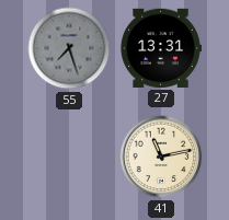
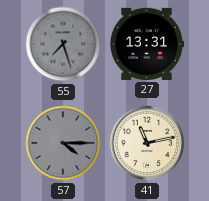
57: none -> 4:15 (63, 143)
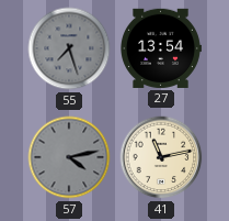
27: 13:31 -> 13:54 (161, 48)
57: 4:15 -> 4:13 (69, 157)
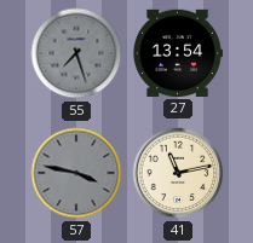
57: 4:13 -> 3:47 (76, 173)
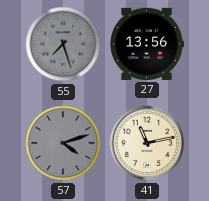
27: 13:54 -> 13:56 (147, 44)
57: 3:47 -> 4:12 (63, 143)
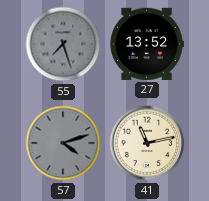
27: 13:56 -> 13:52 (147, 44)
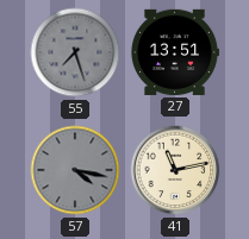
27: 13:52 -> 13:51 (175, 52)
57: 4:12 -> 4:17 (75, 170)
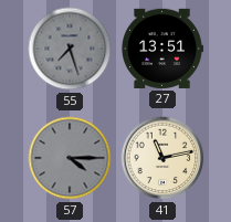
57: 4:17 -> 4:15 (70, 158)
